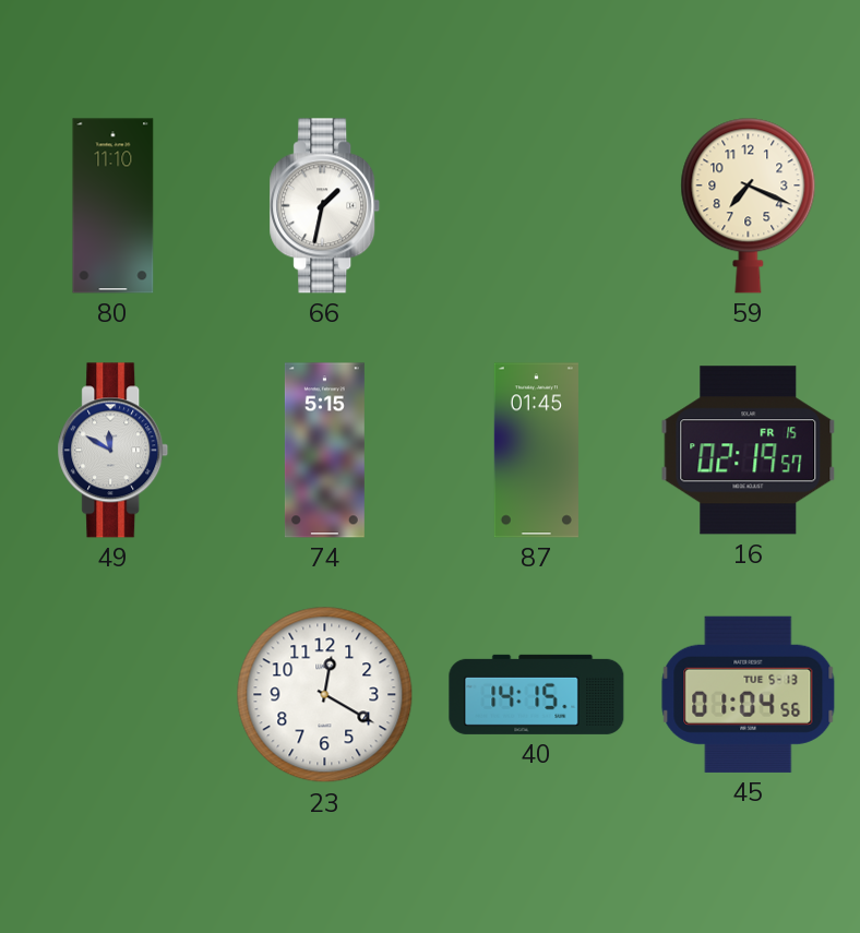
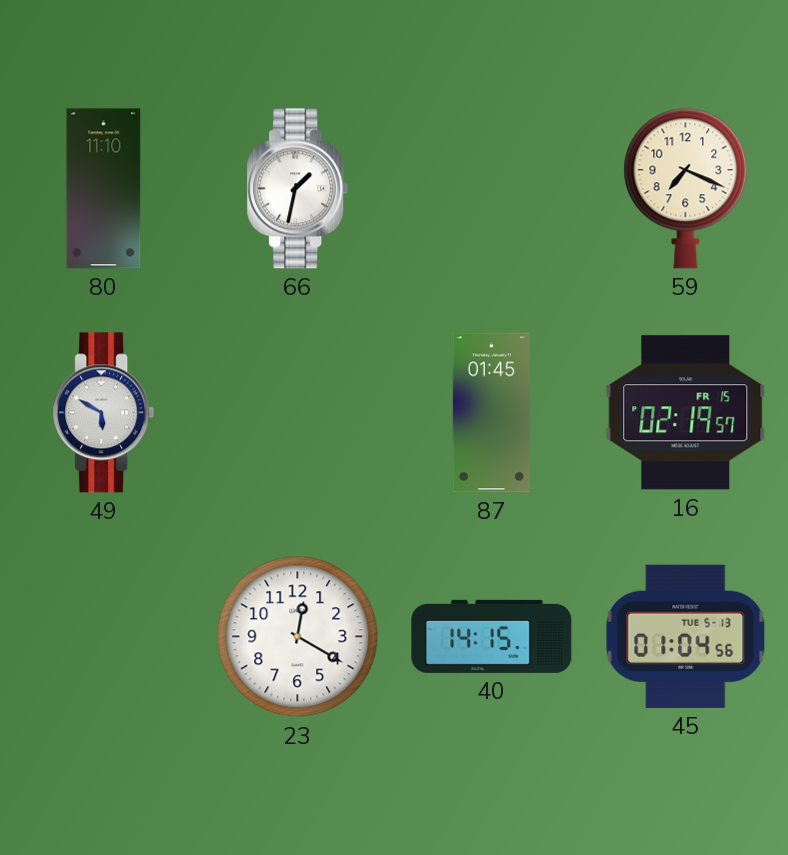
49: 11:50 -> 5:50 (104, 413)
74: 5:15 -> none (324, 451)
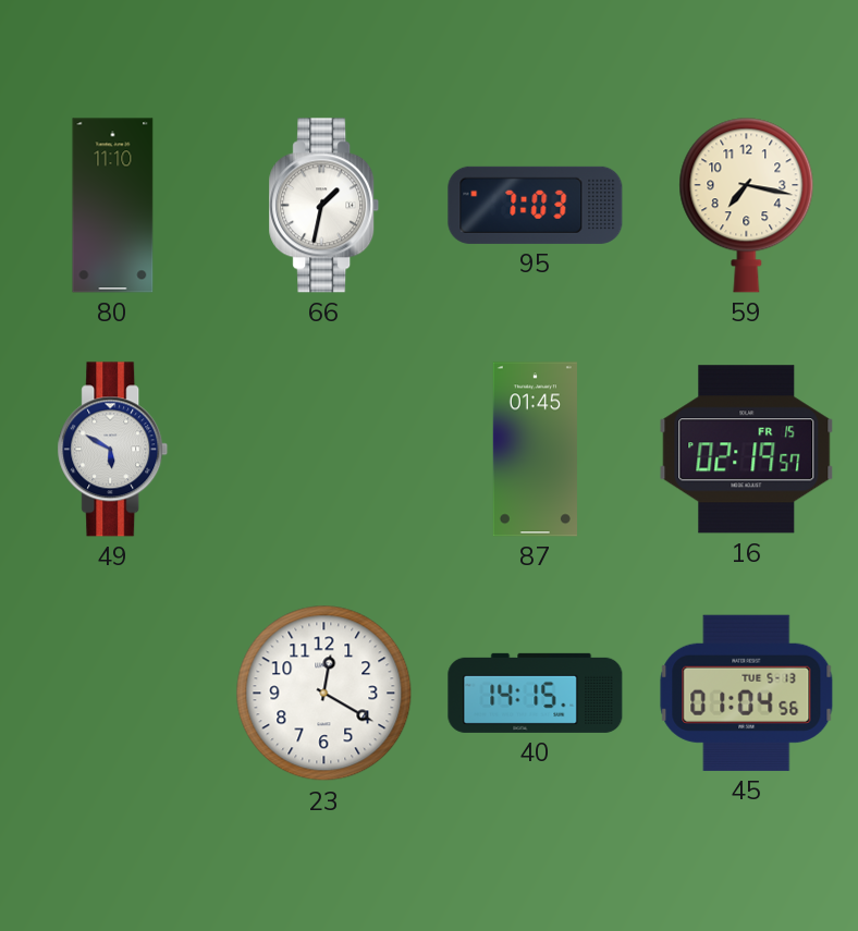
95: none -> 7:03 (536, 205)
59: 7:19 -> 7:17 (747, 205)
